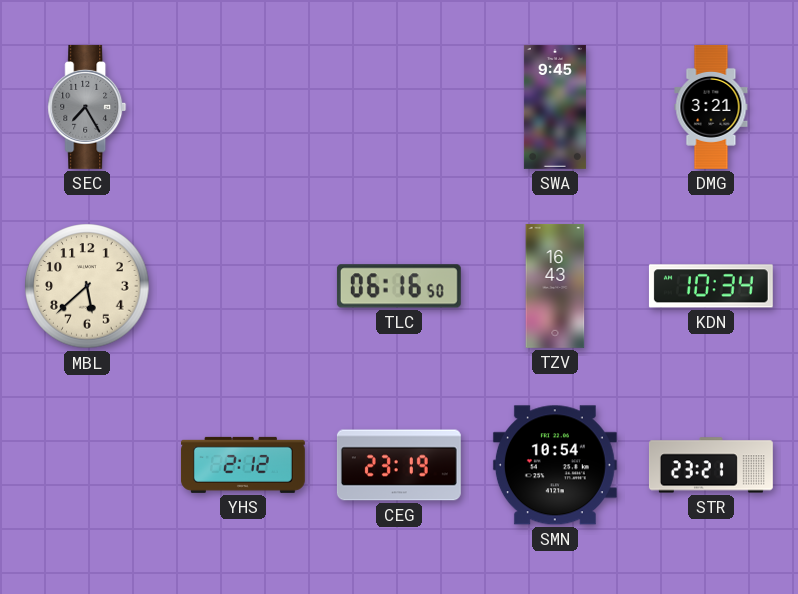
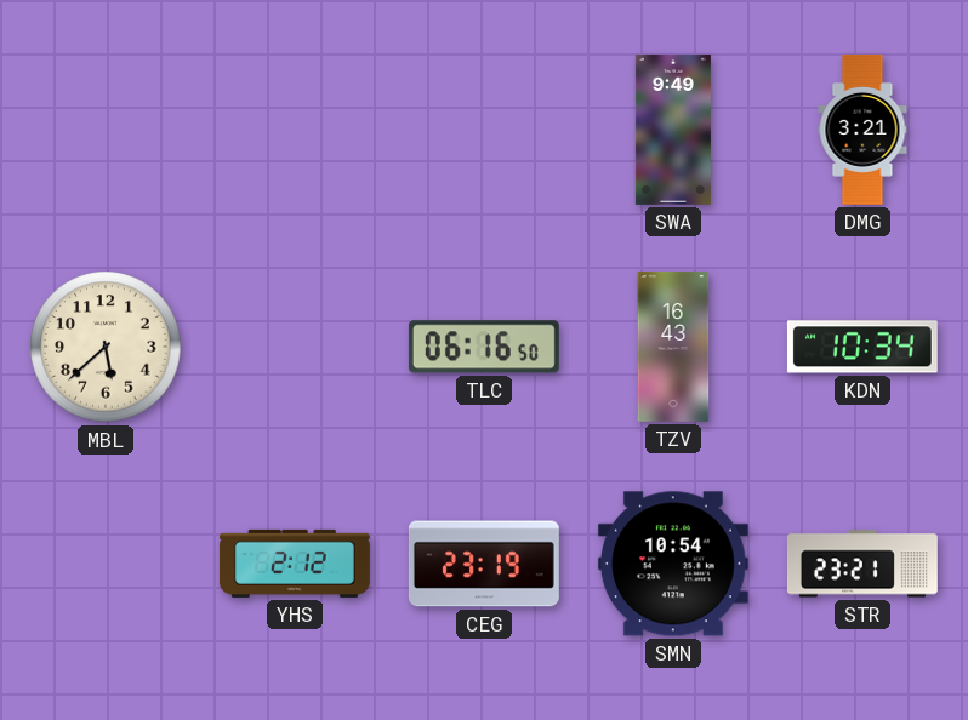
SEC: 7:25 -> none (87, 107)
SWA: 9:45 -> 9:49 (673, 130)
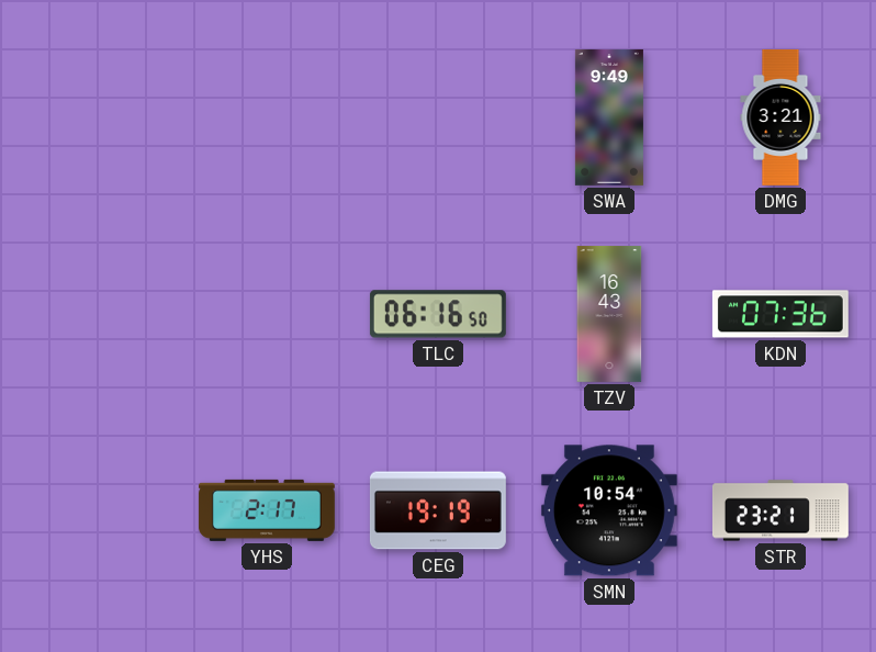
MBL: 5:38 -> none (106, 347)
KDN: 10:34 -> 07:36 (780, 314)
YHS: 2:12 -> 2:17 (267, 510)
CEG: 23:19 -> 19:19 (438, 510)
